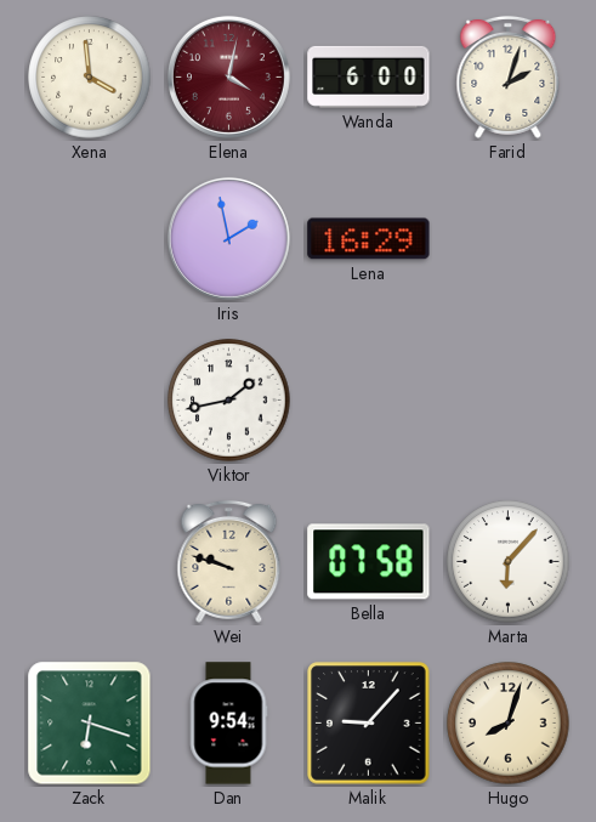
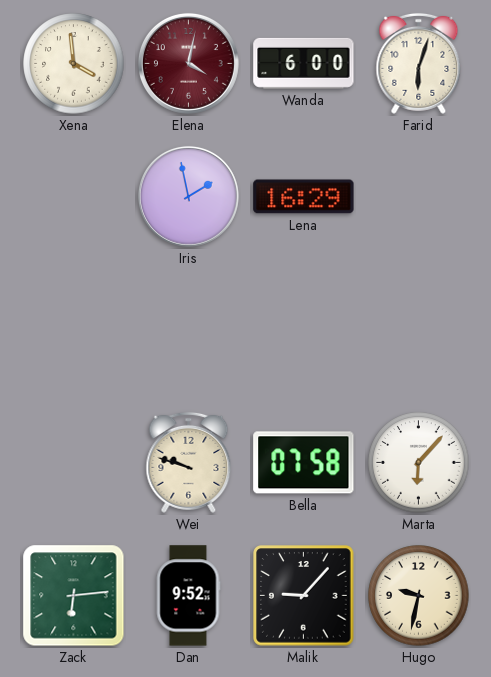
Farid: 2:03 -> 6:03 (419, 63)
Viktor: 1:43 -> none (229, 401)
Zack: 6:18 -> 6:14 (74, 596)
Dan: 9:54 -> 9:52 (188, 596)
Hugo: 8:03 -> 9:32 (419, 596)
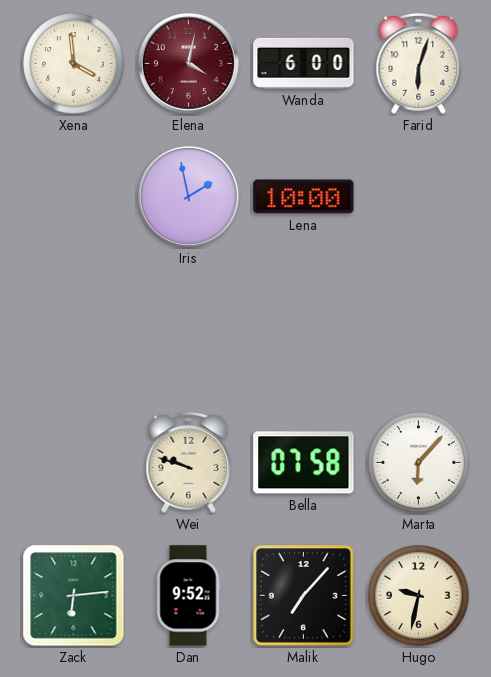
Lena: 16:29 -> 10:00 (304, 197)
Malik: 9:07 -> 7:07 (304, 596)
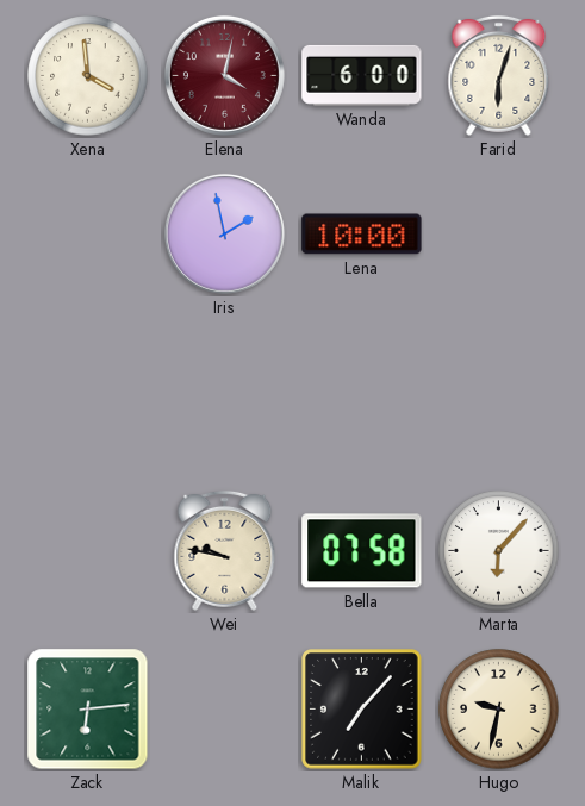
Wei: 9:48 -> 9:47 (225, 550)
Dan: 9:52 -> none (188, 596)
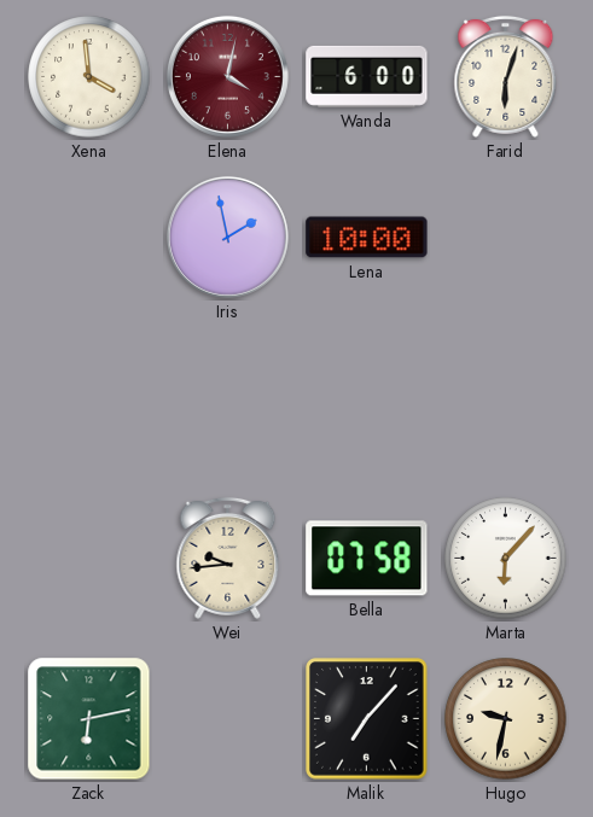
Wei: 9:47 -> 9:44 (228, 558)
Zack: 6:14 -> 6:13 (89, 719)
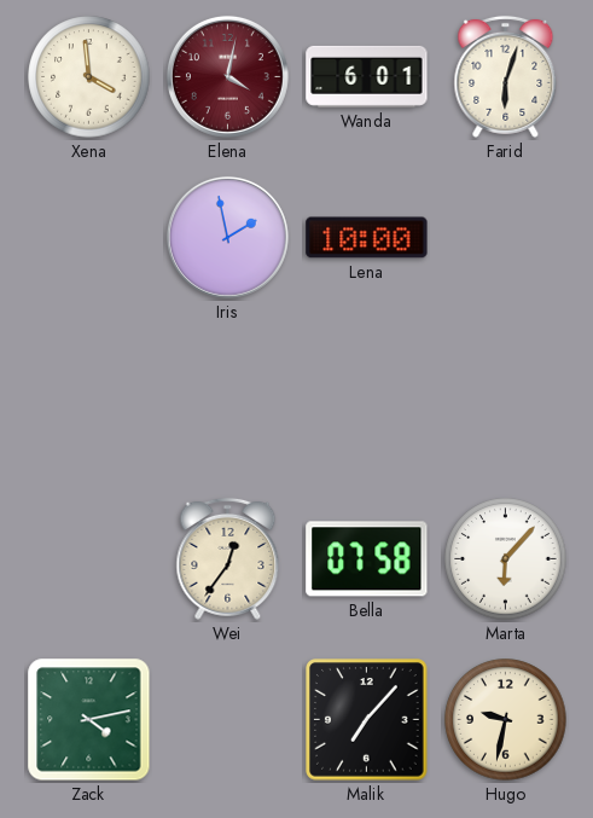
Wanda: 6:00 -> 6:01 (367, 76)
Wei: 9:44 -> 12:36 (228, 558)
Zack: 6:13 -> 4:13 (89, 720)
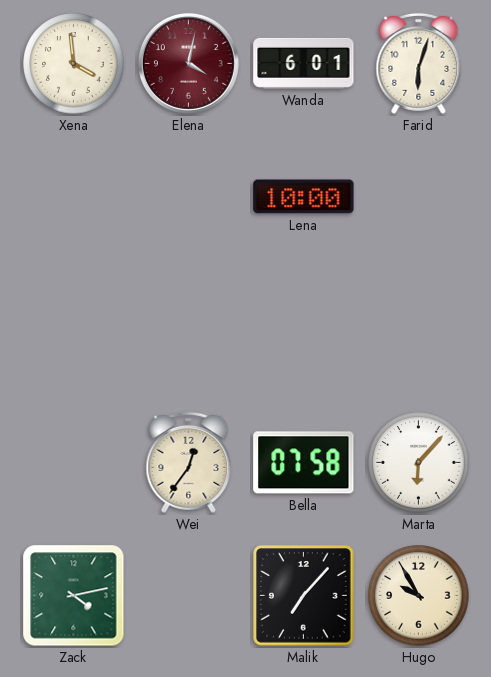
Iris: 1:58 -> none (227, 237)
Hugo: 9:32 -> 9:55 (419, 596)
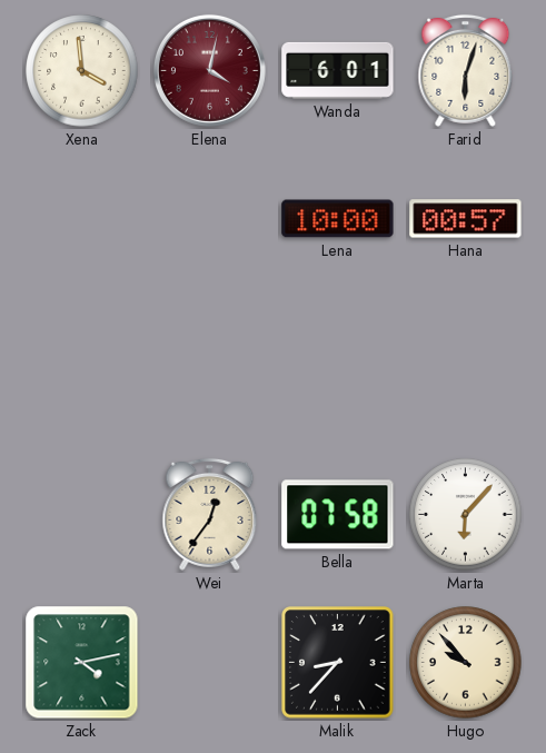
Hana: none -> 00:57 (466, 219)
Malik: 7:07 -> 8:37 (338, 663)
Hugo: 9:55 -> 9:53 (466, 663)
